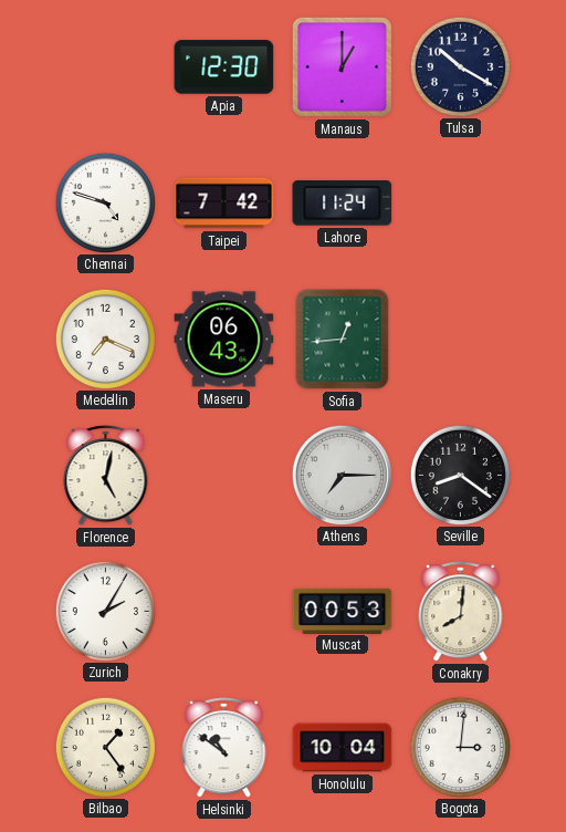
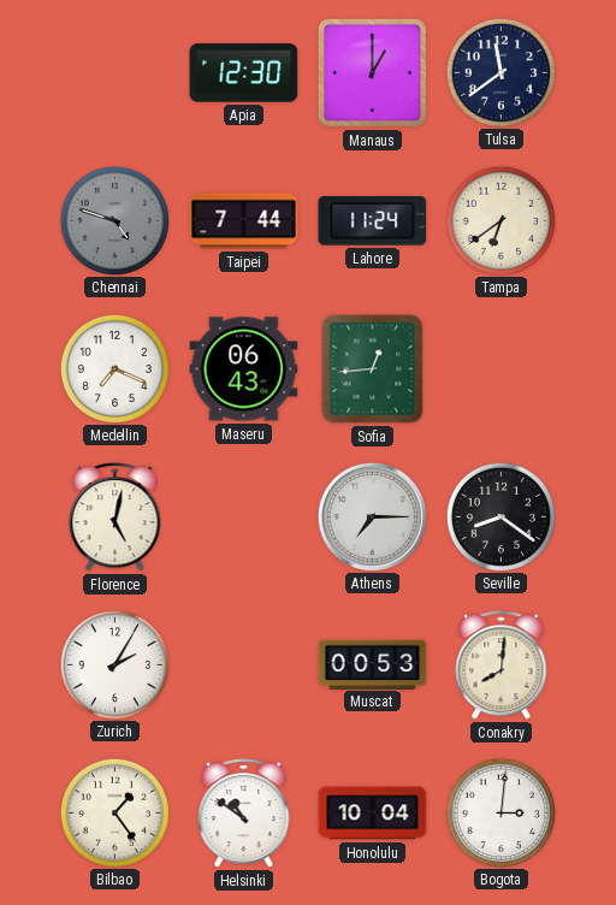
Tulsa: 10:20 -> 11:39 (500, 72)
Chennai dial: white -> grey (114, 220)
Taipei: 7:42 -> 7:44 (244, 221)
Tampa: none -> 6:39 (500, 220)
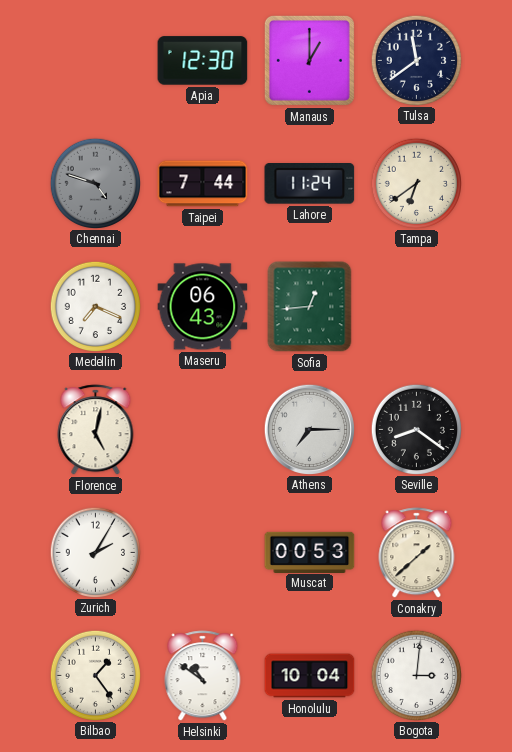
Conakry: 8:01 -> 1:38 (417, 553)
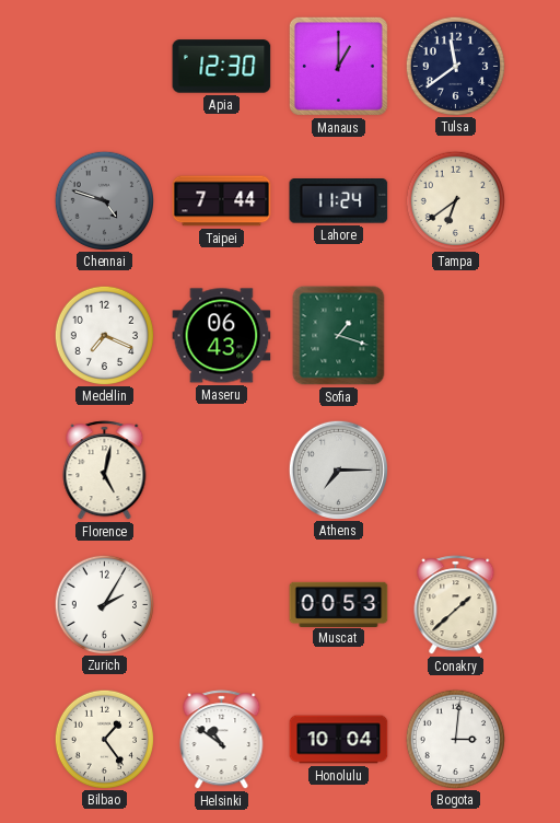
Sofia: 12:44 -> 1:18 (339, 336)
Seville: 8:21 -> none (416, 429)
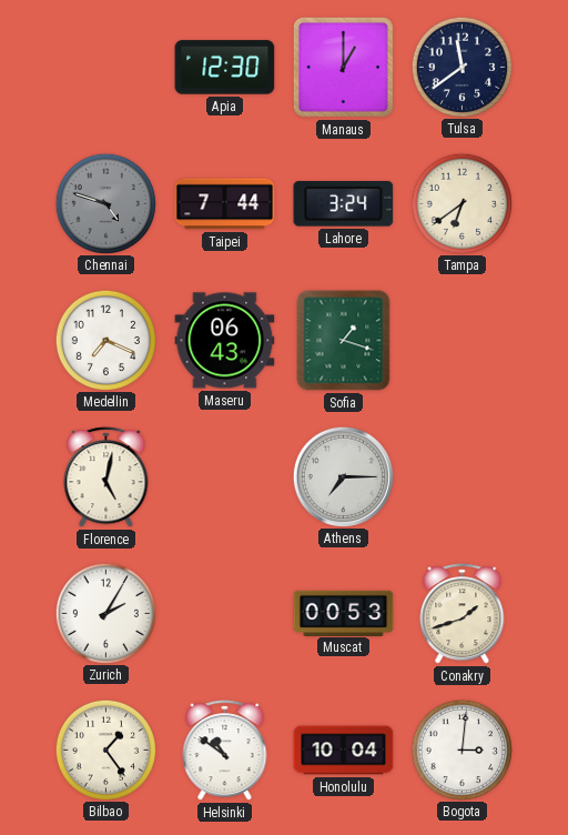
Lahore: 11:24 -> 3:24 (344, 204)
Conakry: 1:38 -> 1:42 (463, 614)
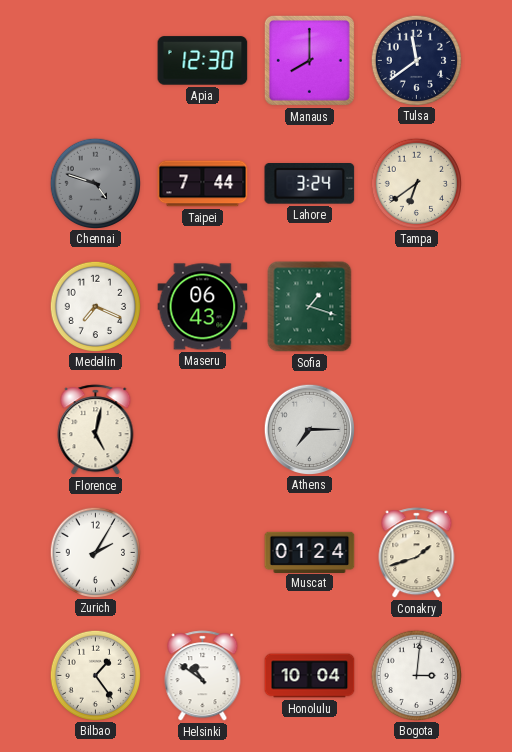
Manaus: 1:00 -> 8:00 (309, 60)
Muscat: 00:53 -> 01:24 (310, 552)
